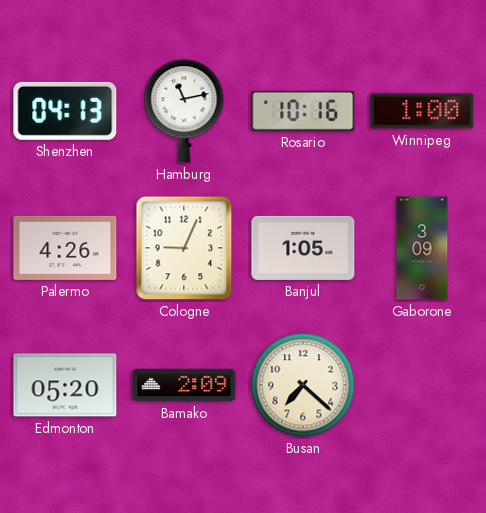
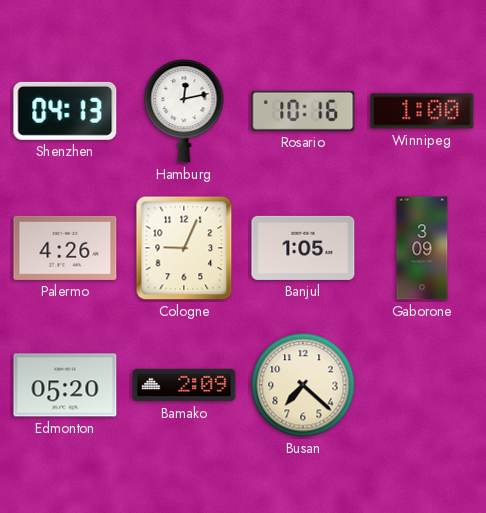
Hamburg: 11:13 -> 12:13 (184, 111)
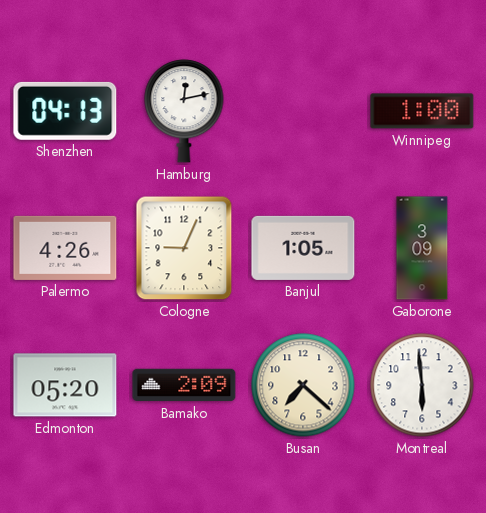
Rosario: 10:16 -> none (303, 111)
Montreal: none -> 5:59 (422, 385)
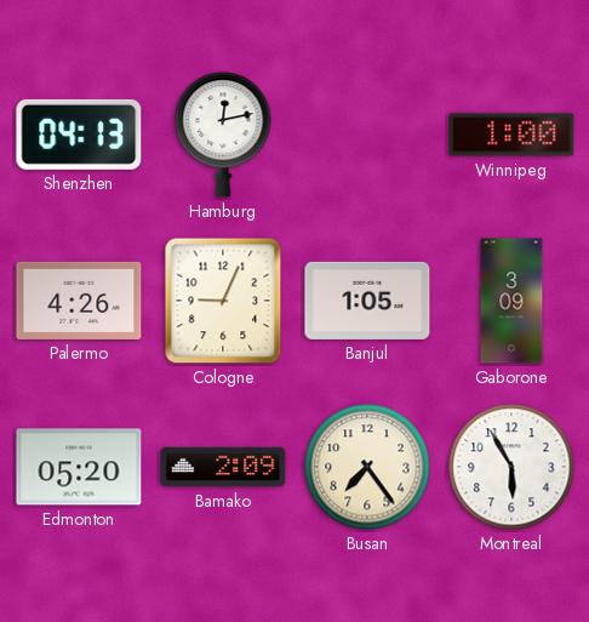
Busan: 7:22 -> 7:24 (367, 467)
Montreal: 5:59 -> 5:55 (511, 467)
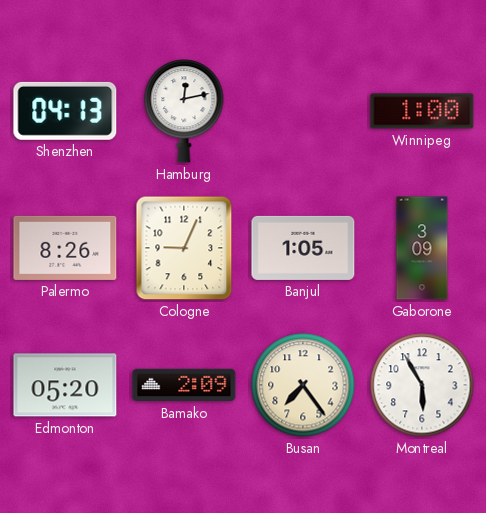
Palermo: 4:26 -> 8:26 (65, 248)
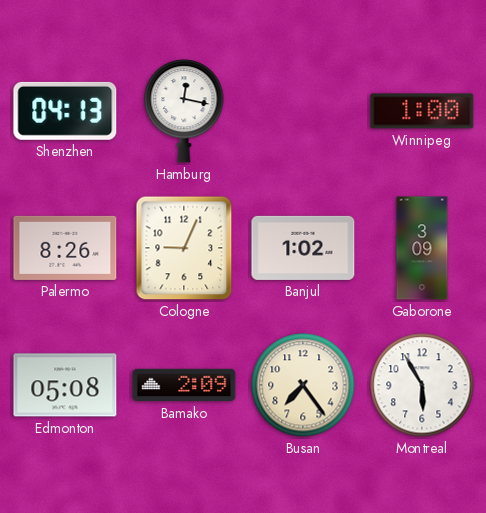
Hamburg: 12:13 -> 12:17 (184, 111)
Banjul: 1:05 -> 1:02 (303, 248)
Edmonton: 05:20 -> 05:08 (65, 385)
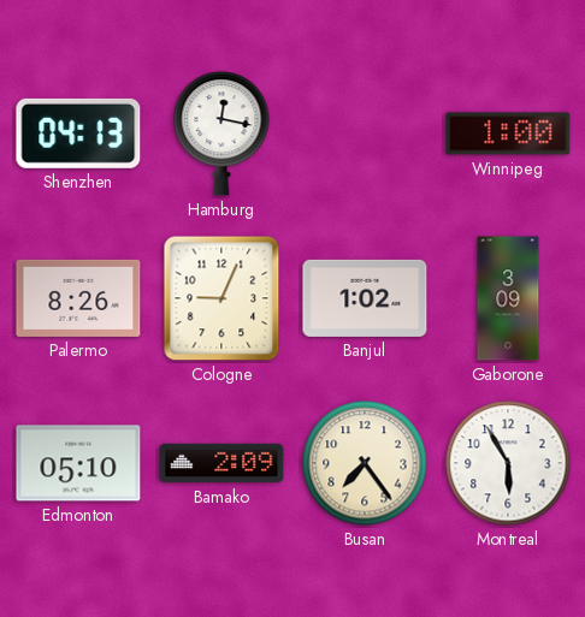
Edmonton: 05:08 -> 05:10 (78, 463)
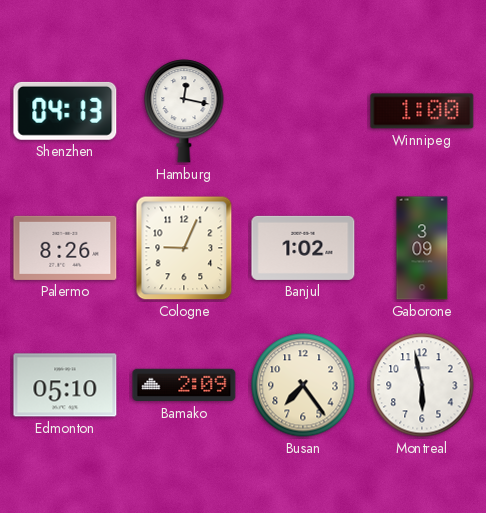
Montreal: 5:55 -> 5:58 (422, 385)
